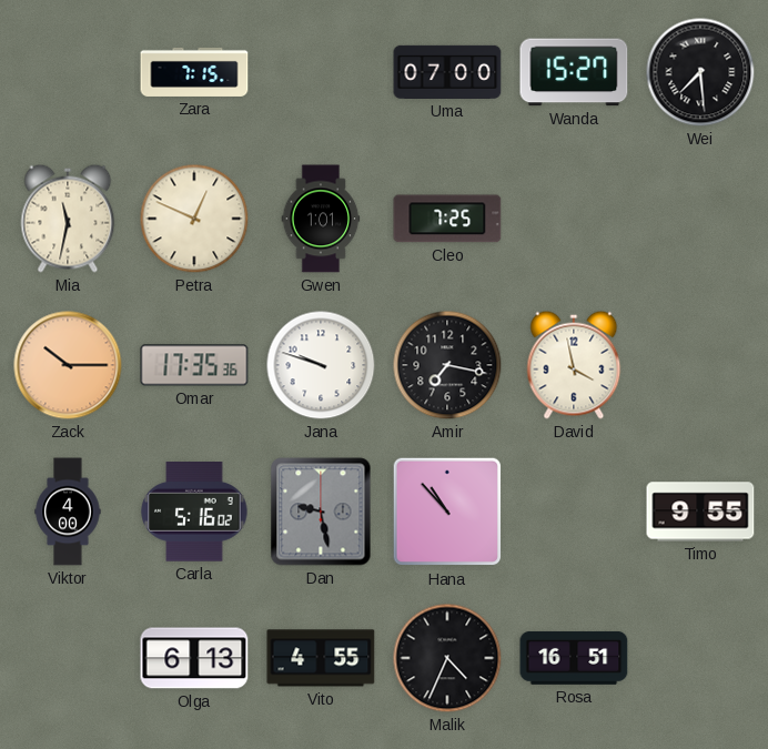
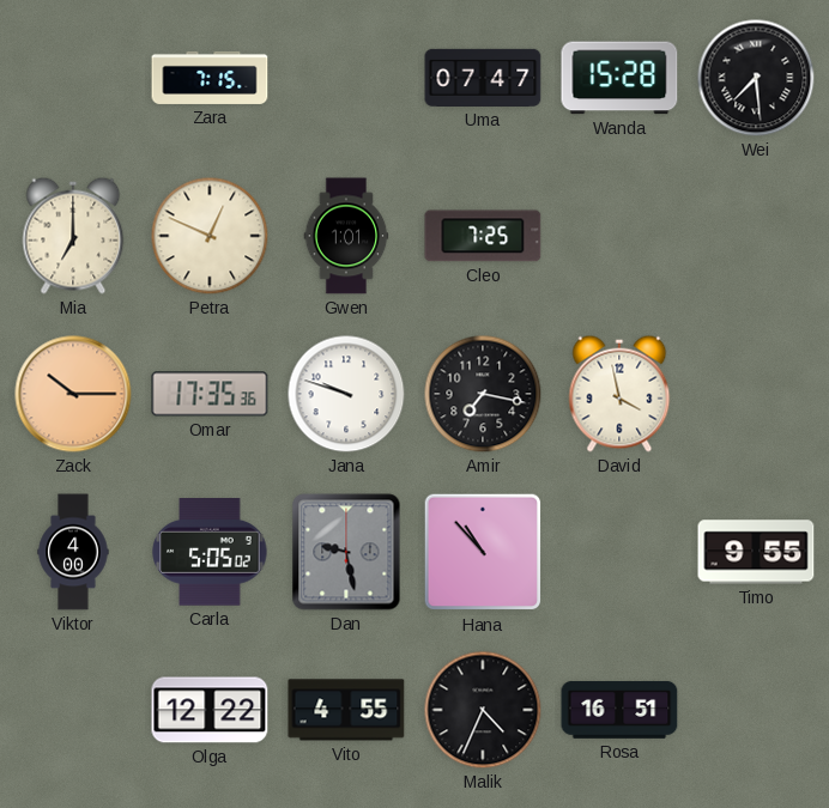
Uma: 07:00 -> 07:47 (483, 78)
Wanda: 15:27 -> 15:28 (619, 78)
Mia: 11:32 -> 7:00 (73, 236)
Carla: 5:16 -> 5:05 (210, 553)
Olga: 6:13 -> 12:22 (210, 710)
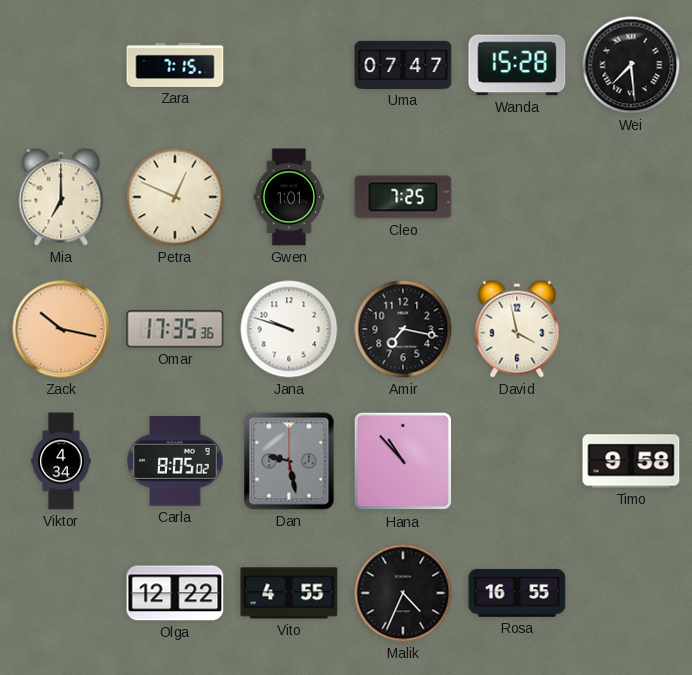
Zack: 10:15 -> 10:17 (61, 329)
Viktor: 4:00 -> 4:34 (61, 461)
Carla: 5:05 -> 8:05 (175, 462)
Timo: 9:55 -> 9:58 (631, 461)
Rosa: 16:51 -> 16:55 (517, 593)
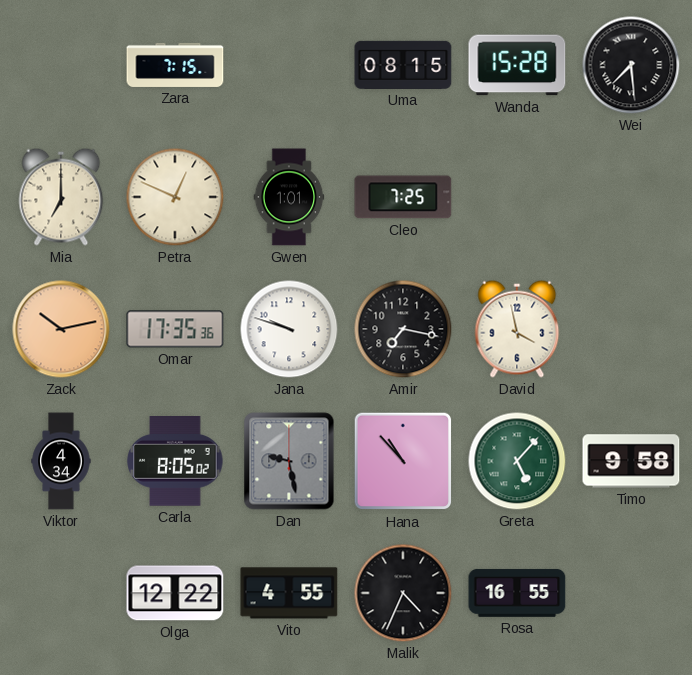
Uma: 07:47 -> 08:15 (403, 65)
Zack: 10:17 -> 10:13 (61, 329)
Greta: none -> 5:07 (517, 461)
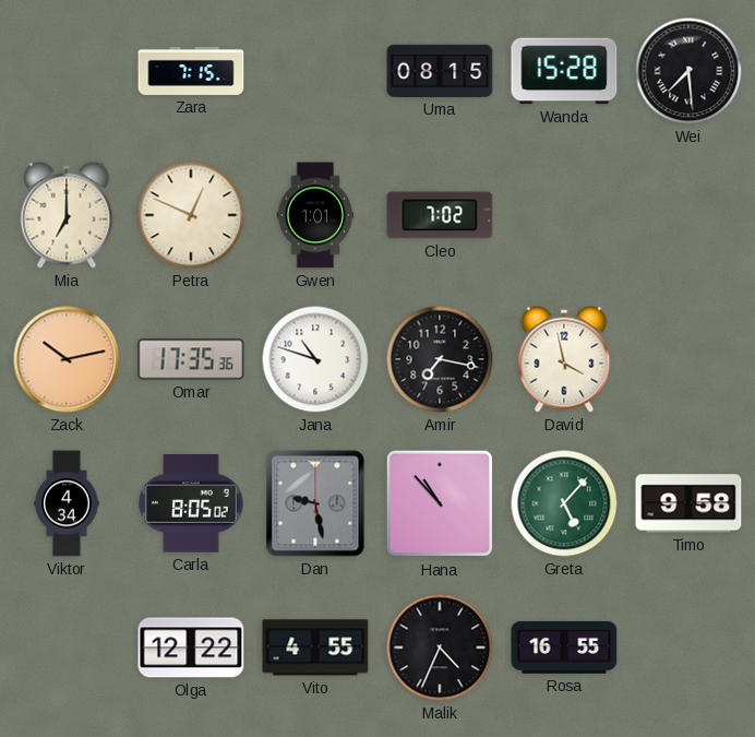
Cleo: 7:25 -> 7:02 (440, 215)
Jana: 9:48 -> 10:48 (315, 359)
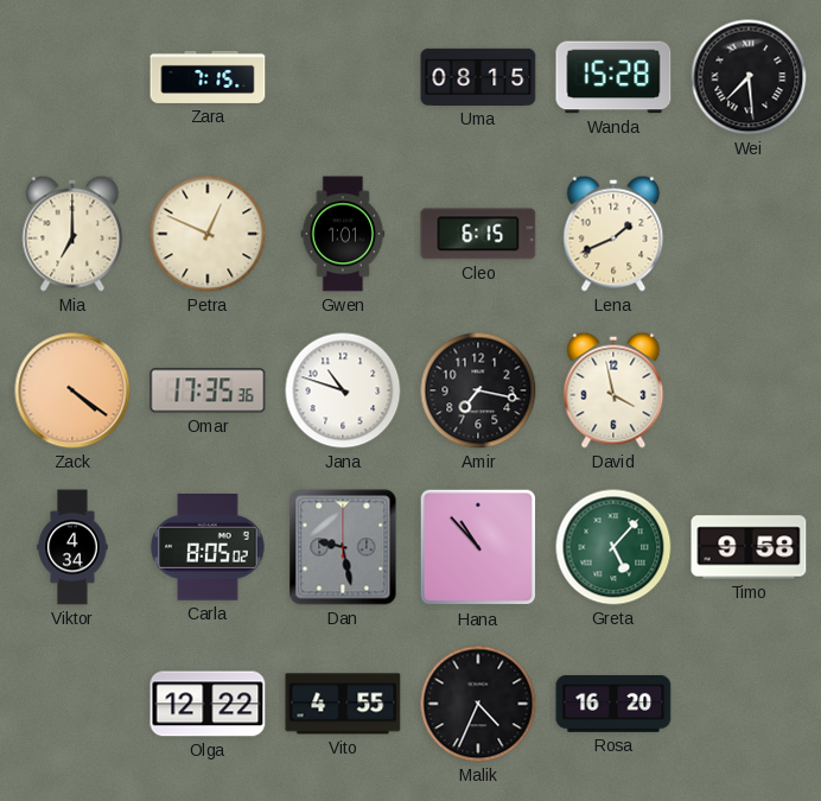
Cleo: 7:02 -> 6:15 (478, 234)
Lena: none -> 1:41 (613, 234)
Zack: 10:13 -> 4:21 (72, 390)
Rosa: 16:55 -> 16:20 (613, 704)
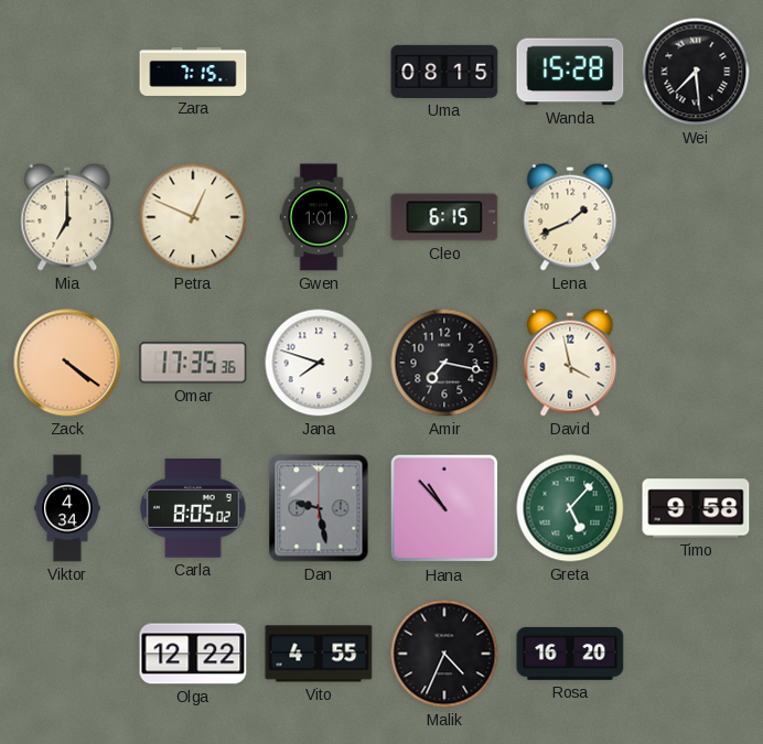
Jana: 10:48 -> 7:48 (319, 363)
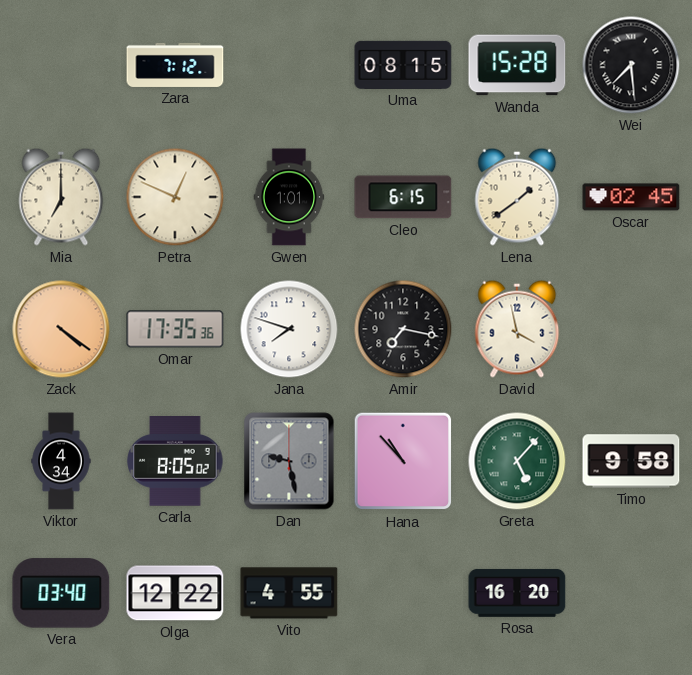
Zara: 7:15 -> 7:12 (175, 65)
Lena: 1:41 -> 1:39 (517, 197)
Oscar: none -> 02:45 (631, 197)
Vera: none -> 03:40 (61, 593)
Malik: 4:34 -> none (444, 654)
